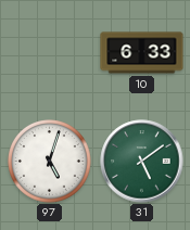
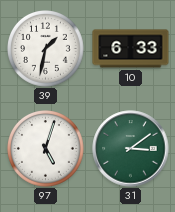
39: none -> 1:32 (46, 49)
31: 5:09 -> 3:09 (131, 149)
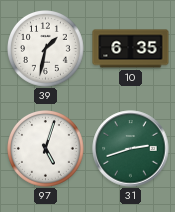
10: 6:33 -> 6:35 (131, 49)
31: 3:09 -> 2:42 (131, 149)
